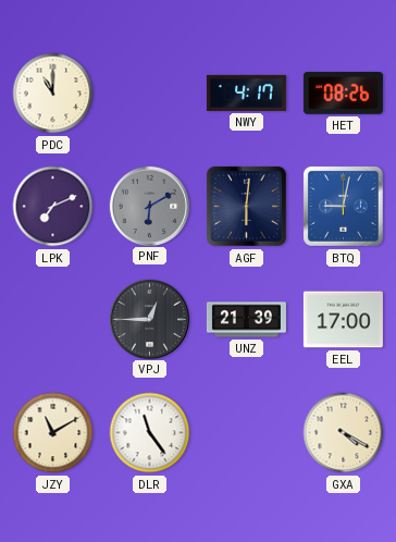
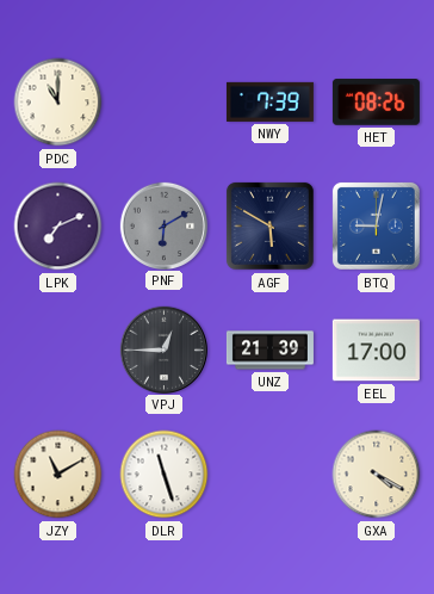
NWY: 4:17 -> 7:39 (269, 101)
AGF: 6:01 -> 5:50 (269, 225)
DLR: 11:24 -> 11:27 (165, 475)
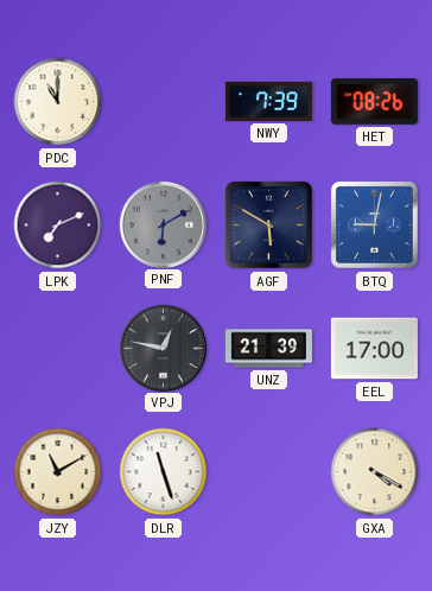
VPJ: 12:45 -> 12:47 (163, 348)
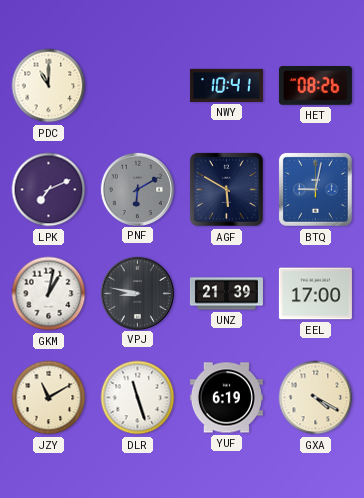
NWY: 7:39 -> 10:41 (226, 85)
GKM: none -> 1:02 (49, 294)
VPJ: 12:47 -> 8:47 (137, 293)
YUF: none -> 6:19 (226, 398)
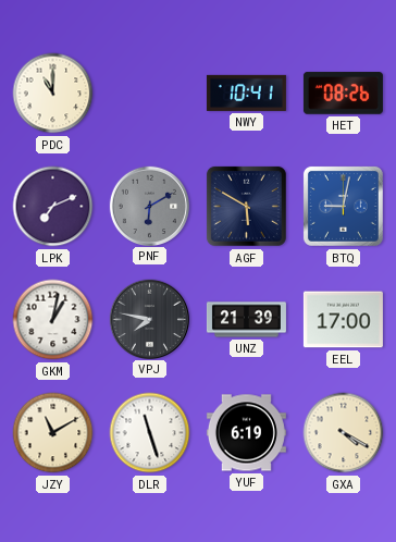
VPJ: 8:47 -> 7:47 (149, 319)
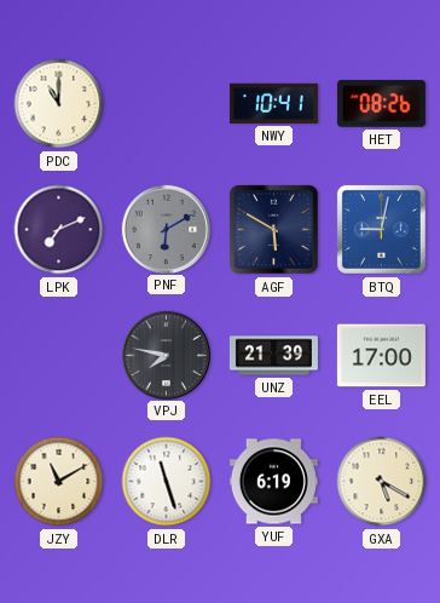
GKM: 1:02 -> none (53, 320)
GXA: 4:20 -> 5:20 (382, 482)
